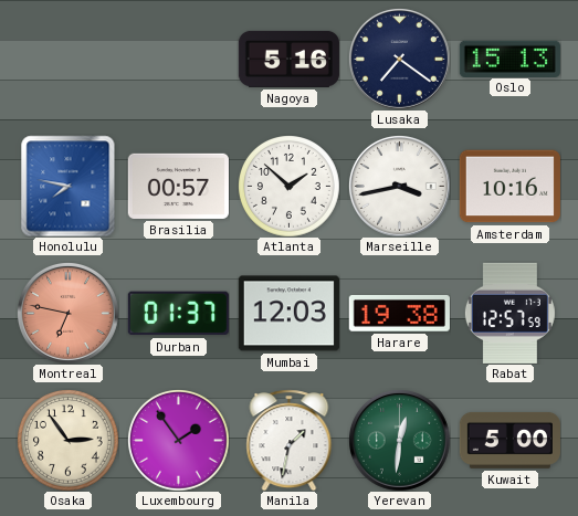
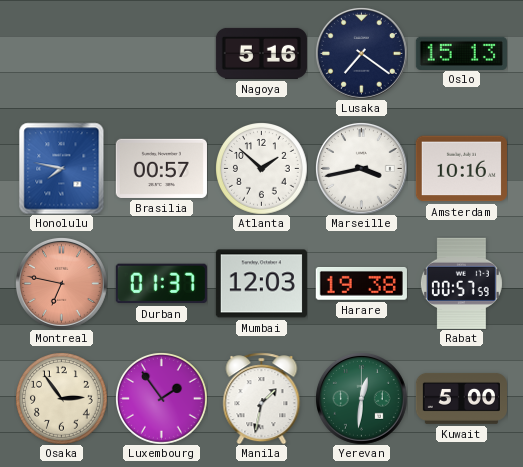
Rabat: 12:57 -> 00:57 (461, 283)
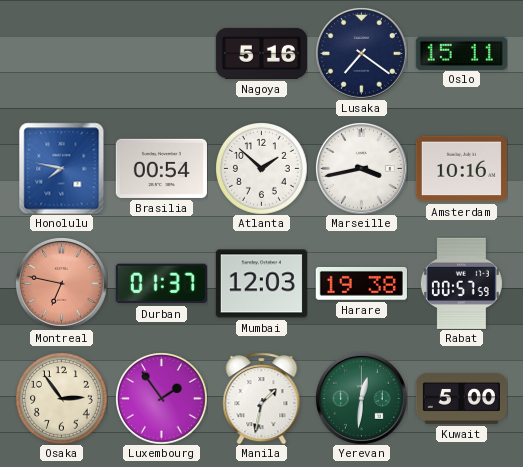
Oslo: 15:13 -> 15:11 (461, 53)
Brasilia: 00:57 -> 00:54 (161, 168)
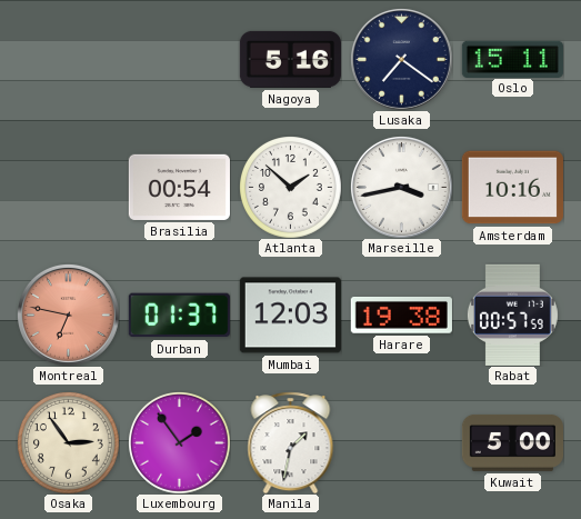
Honolulu: 7:47 -> none (62, 168)
Yerevan: 12:31 -> none (361, 398)
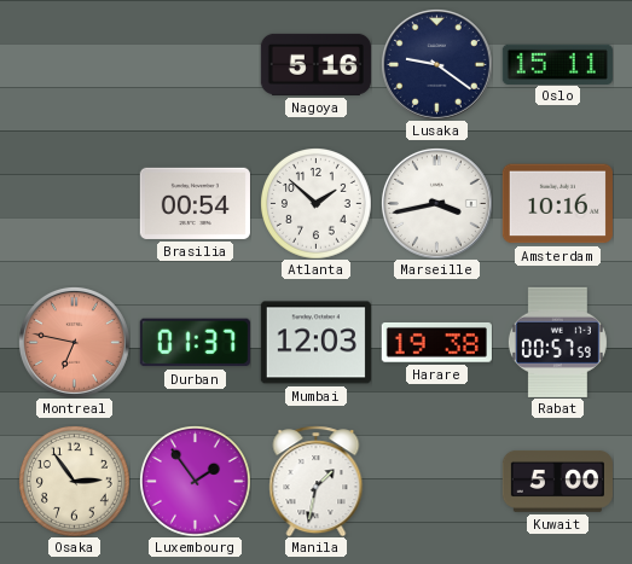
Lusaka: 7:21 -> 9:21 (436, 64)
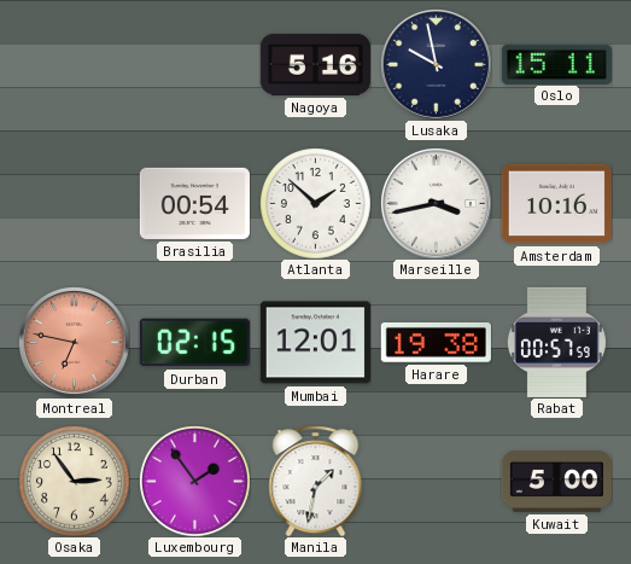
Lusaka: 9:21 -> 9:58 (436, 64)
Durban: 01:37 -> 02:15 (194, 343)
Mumbai: 12:03 -> 12:01 (315, 343)
